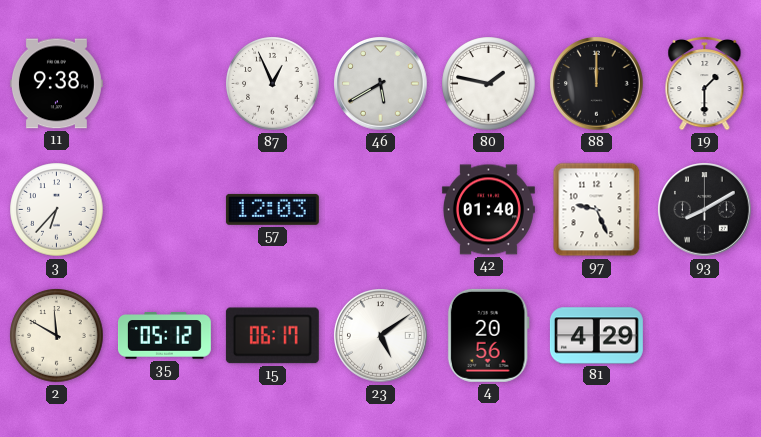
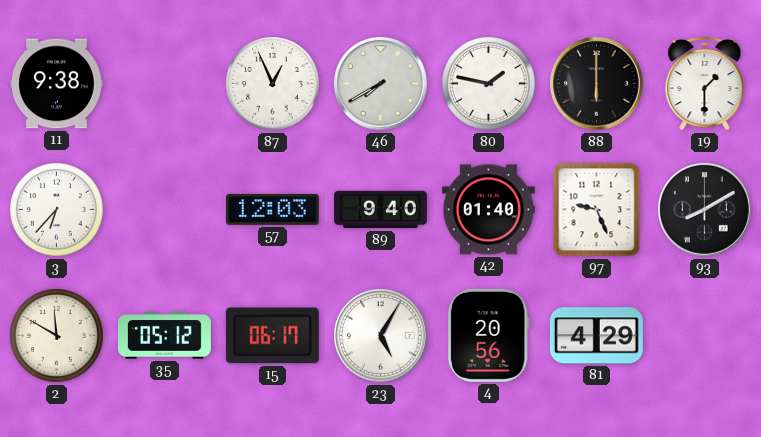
46: 5:40 -> 7:40 (381, 84)
88: 12:00 -> 6:00 (597, 84)
89: none -> 9:40 (380, 210)
23: 5:09 -> 5:05 (381, 336)
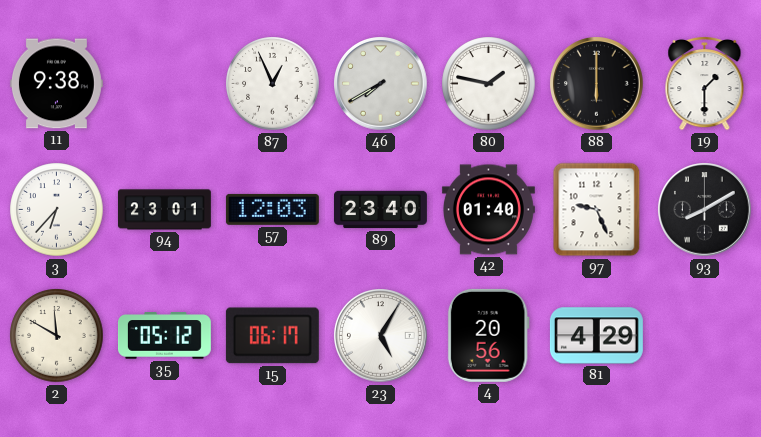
94: none -> 23:01 (164, 210)
89: 9:40 -> 23:40 (380, 210)
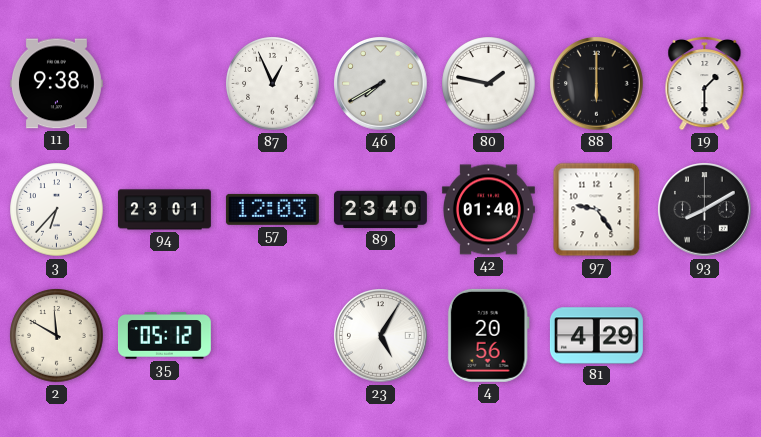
97: 9:26 -> 9:24 (597, 210)
15: 06:17 -> none (272, 336)
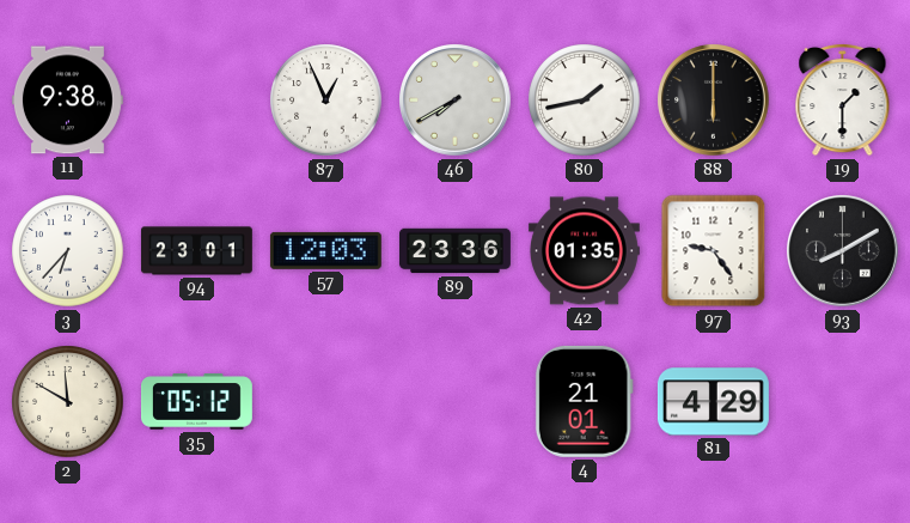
80: 1:47 -> 1:43 (585, 101)
89: 23:40 -> 23:36 (454, 251)
42: 01:40 -> 01:35 (584, 251)
23: 5:05 -> none (381, 336)
4: 20:56 -> 21:01 (584, 401)
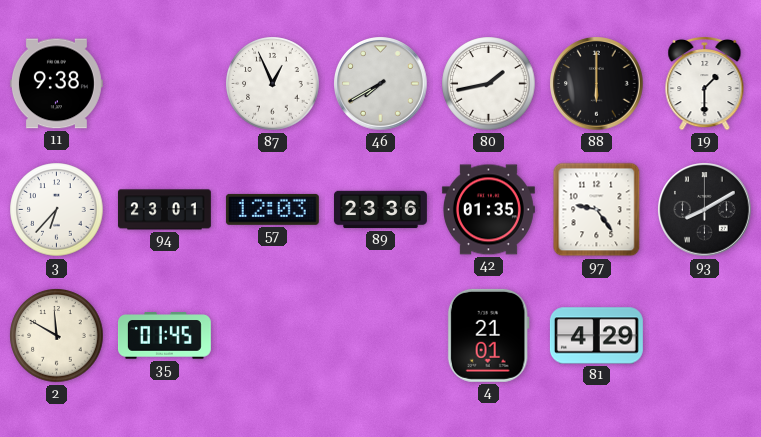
35: 05:12 -> 01:45 (164, 336)
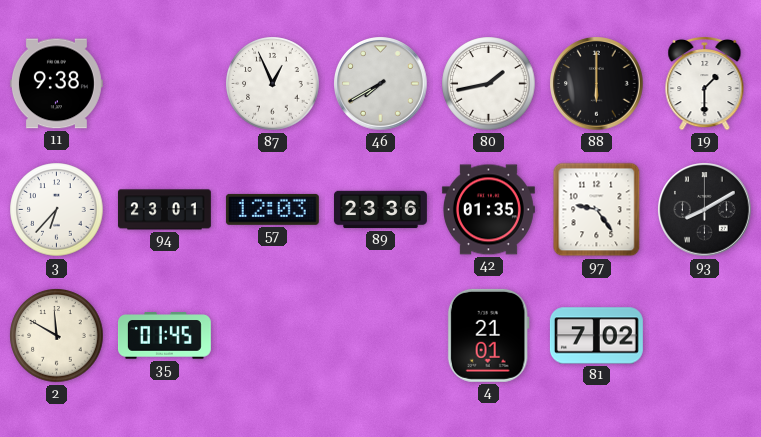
81: 4:29 -> 7:02 (596, 336)
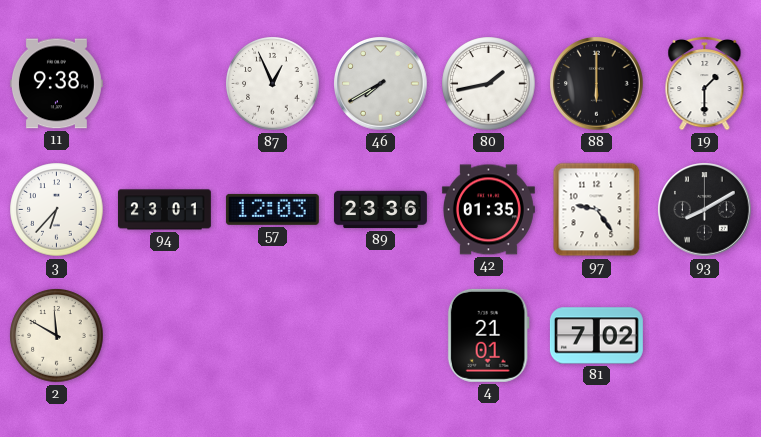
35: 01:45 -> none (164, 336)
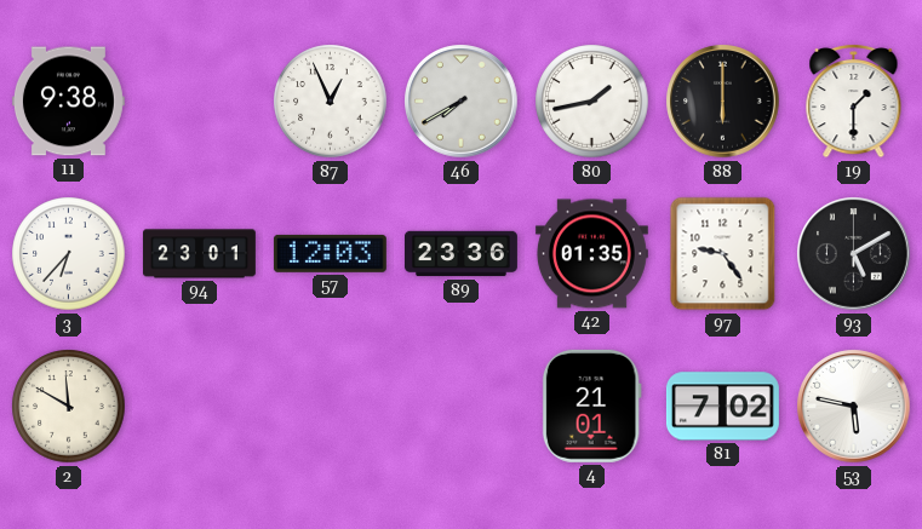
93: 8:10 -> 5:10 (854, 254)
53: none -> 5:47 (854, 407)
